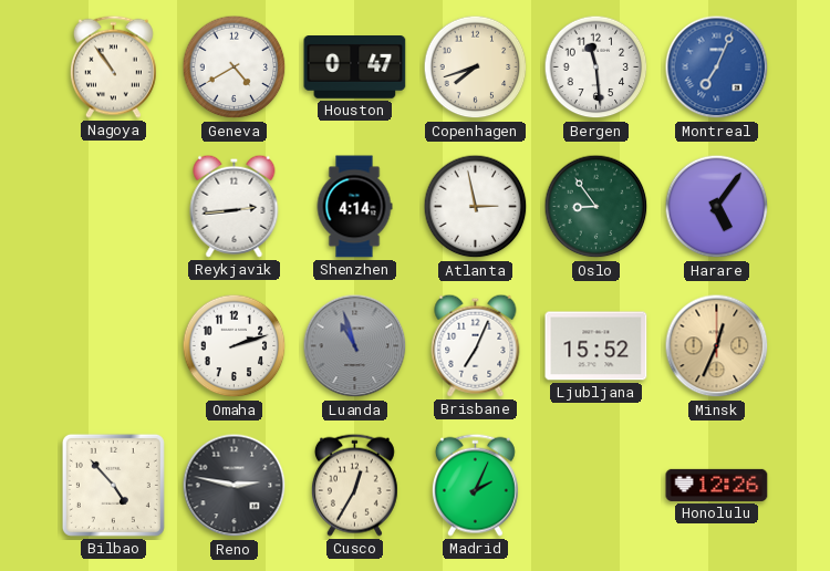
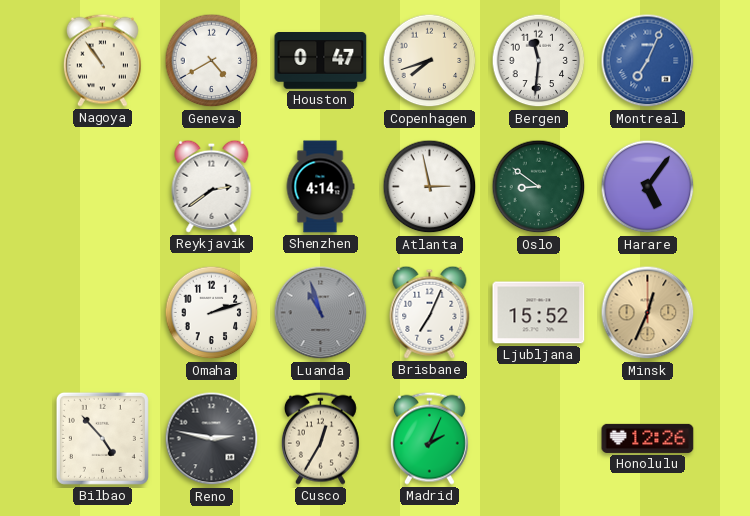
Bergen: 11:29 -> 11:31 (539, 61)
Reykjavik: 2:44 -> 2:39 (212, 186)
Oslo: 8:54 -> 8:51 (539, 187)
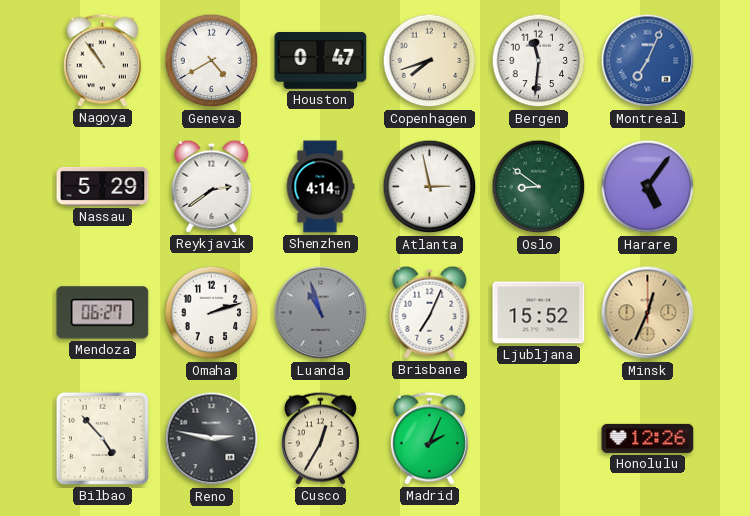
Nassau: none -> 5:29 (103, 186)
Mendoza: none -> 06:27 (103, 313)
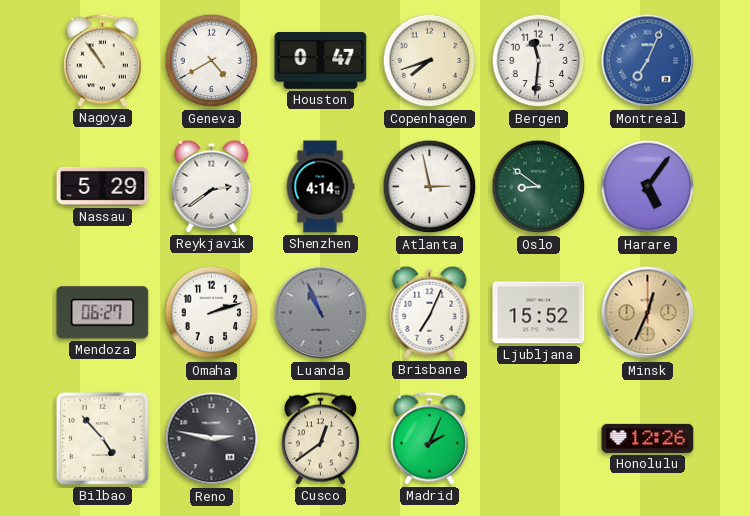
Luanda: 10:57 -> 10:56 (321, 313)
Cusco: 12:35 -> 12:39 (320, 438)
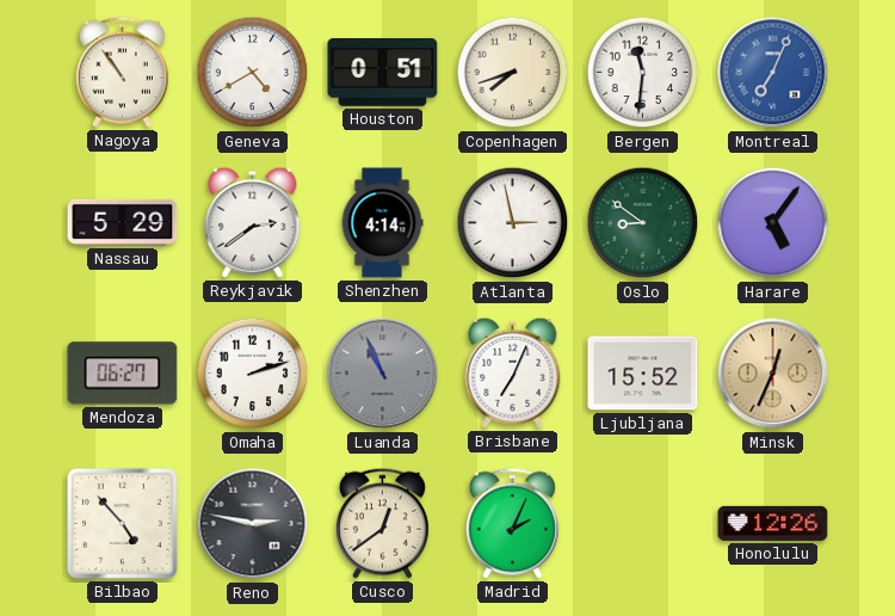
Houston: 0:47 -> 0:51 (383, 73)
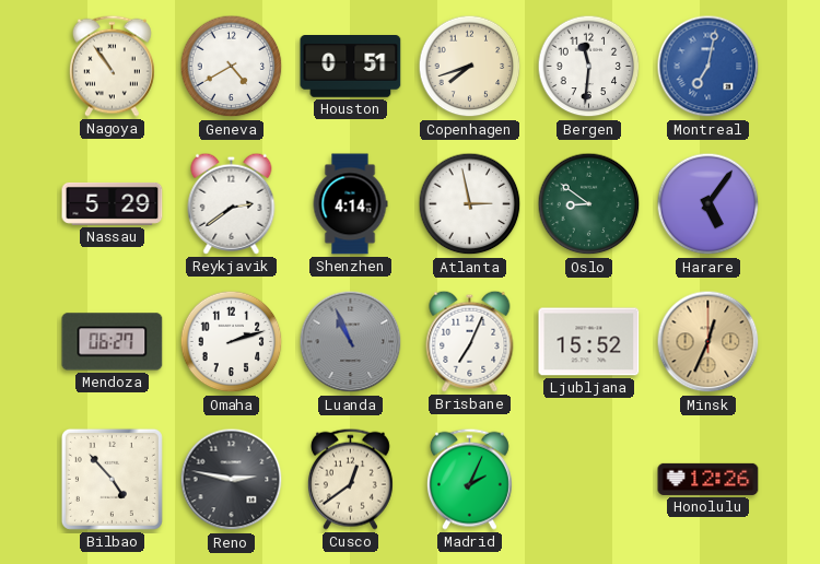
Montreal: 7:04 -> 7:02 (708, 67)
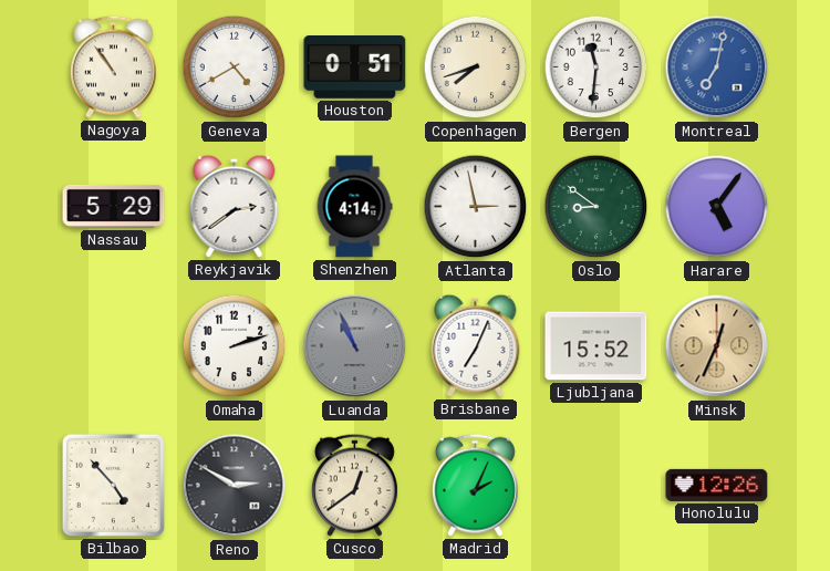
Mendoza: 06:27 -> none (113, 342)
Reno: 2:47 -> 2:50 (235, 486)
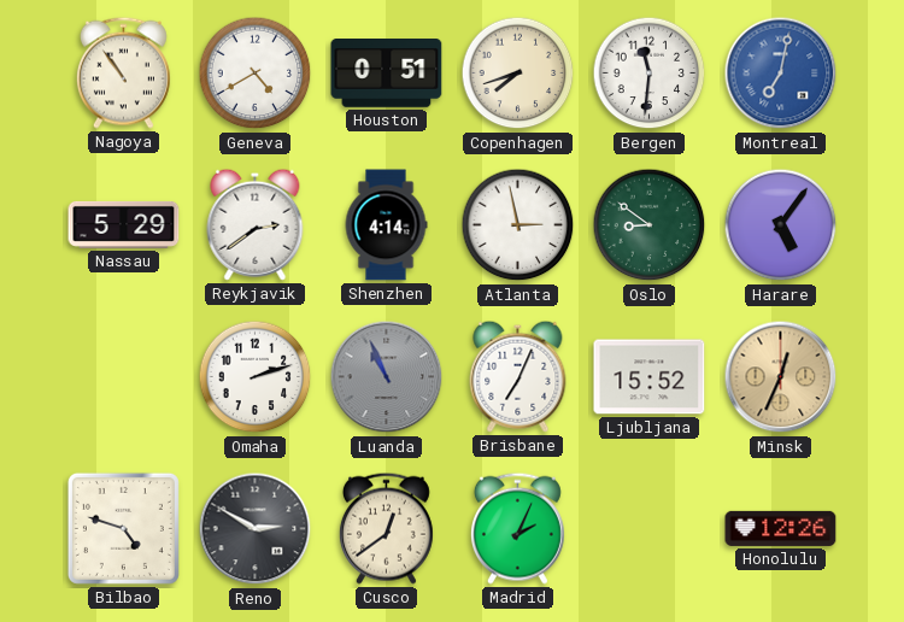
Bilbao: 4:53 -> 4:48 (123, 528)
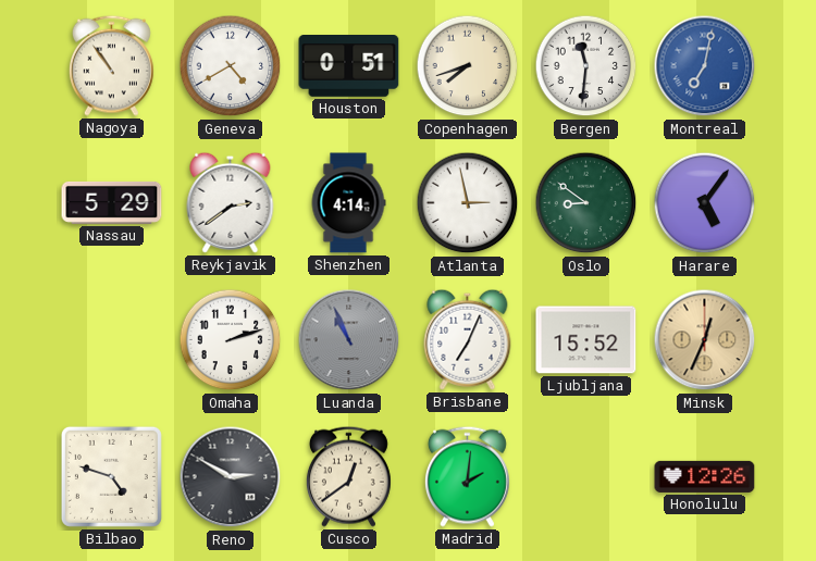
Madrid: 2:04 -> 2:01 (467, 476)
